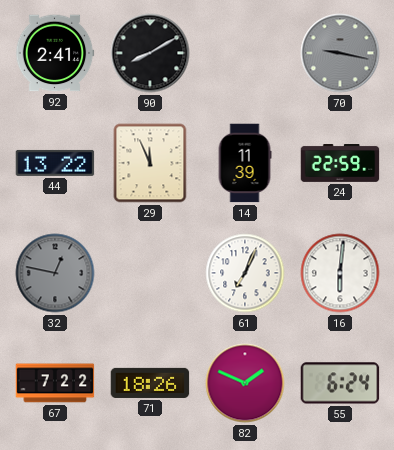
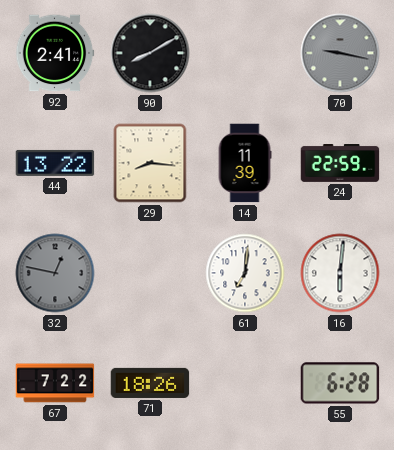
29: 11:56 -> 8:16 (150, 163)
61: 7:04 -> 7:01 (245, 273)
82: 1:49 -> none (245, 383)
55: 6:24 -> 6:28 (340, 383)
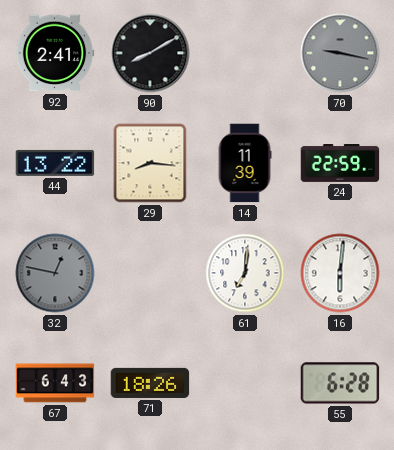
67: 7:22 -> 6:43 (55, 383)
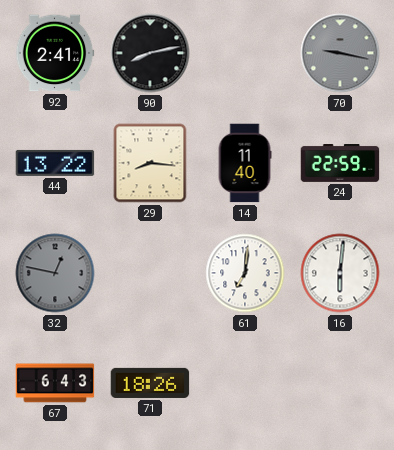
90: 8:10 -> 8:13 (150, 53)
14: 11:39 -> 11:40 (245, 163)
55: 6:28 -> none (340, 383)
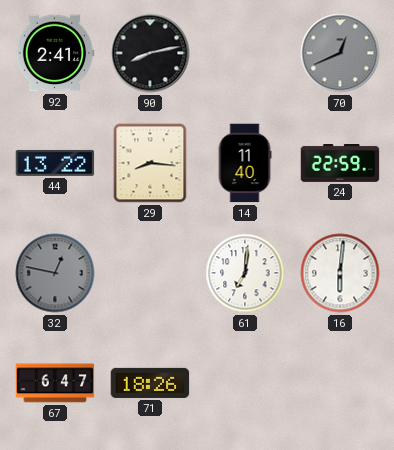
70: 9:17 -> 12:41 (340, 53)
67: 6:43 -> 6:47 (55, 383)
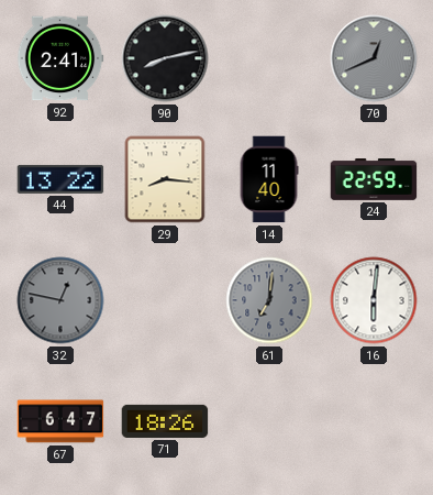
61 dial: white -> grey (269, 300)
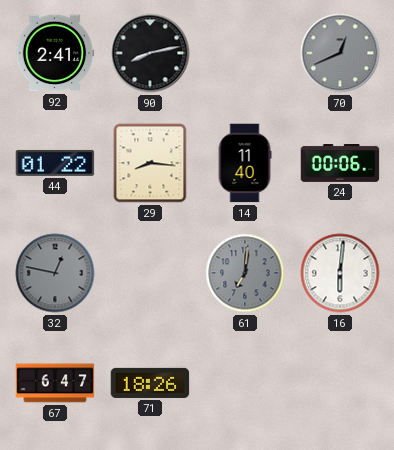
44: 13:22 -> 01:22 (55, 163)
24: 22:59 -> 00:06 (340, 164)
